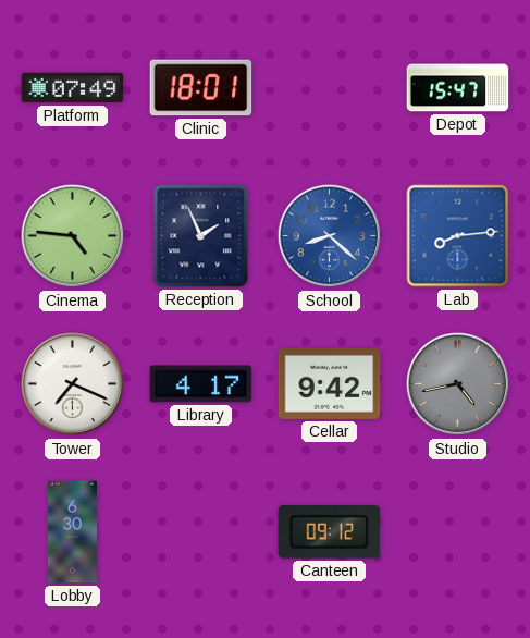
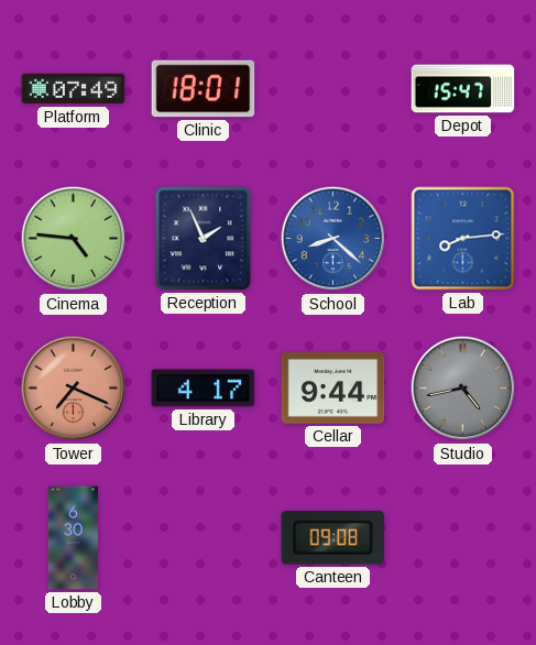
Tower dial: white -> salmon (74, 389)
Cellar: 9:42 -> 9:44 (333, 389)
Canteen: 09:12 -> 09:08 (333, 538)
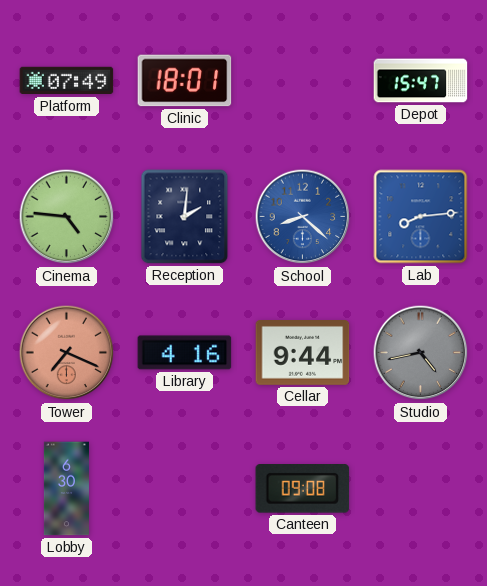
Reception: 1:56 -> 2:01 (185, 217)
Library: 4:17 -> 4:16 (185, 353)
